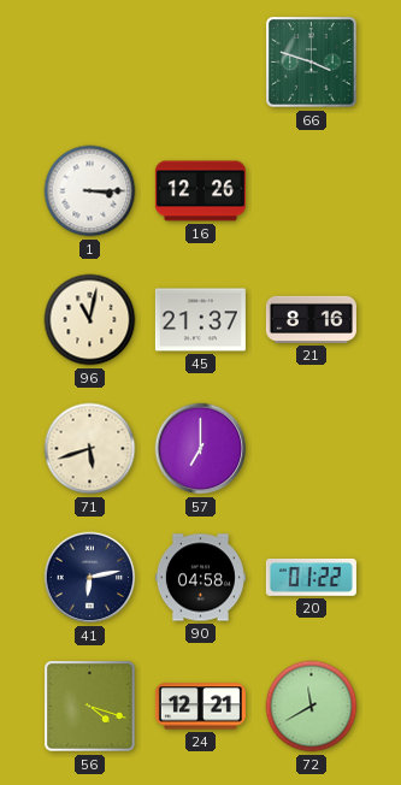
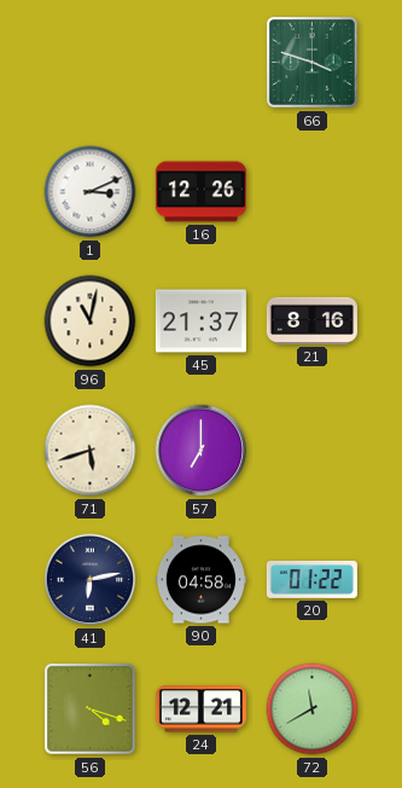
1: 3:15 -> 3:11 (91, 192)
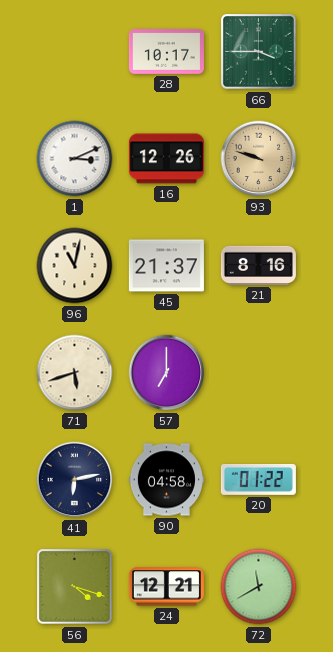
28: none -> 10:17 (166, 52)
66: 3:48 -> 3:45 (259, 52)
93: none -> 9:48 (259, 159)
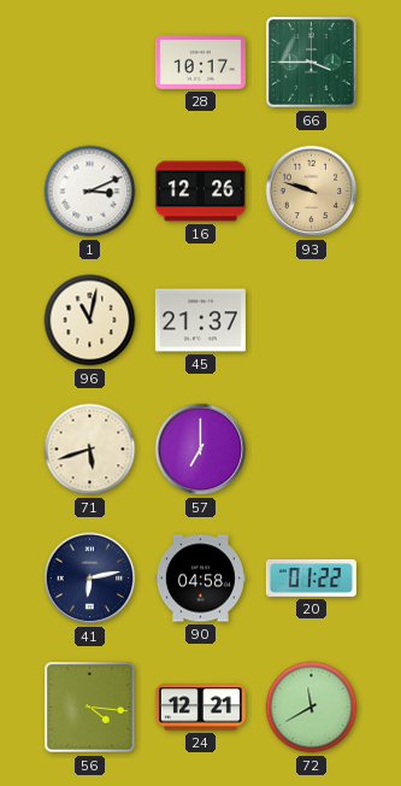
21: 8:16 -> none (258, 265)
56: 4:18 -> 4:16 (90, 708)
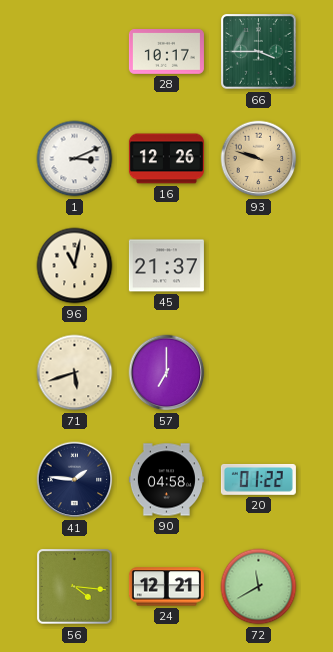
41: 6:13 -> 1:46 (75, 480)
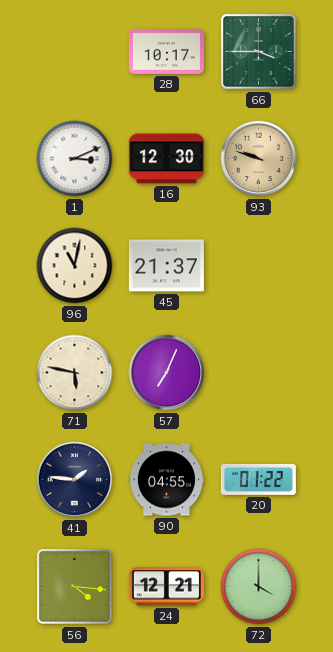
16: 12:26 -> 12:30 (166, 159)
71: 5:42 -> 5:47 (75, 373)
57: 7:00 -> 7:04 (167, 373)
90: 04:58 -> 04:55 (166, 480)
72: 11:40 -> 4:00 (259, 587)
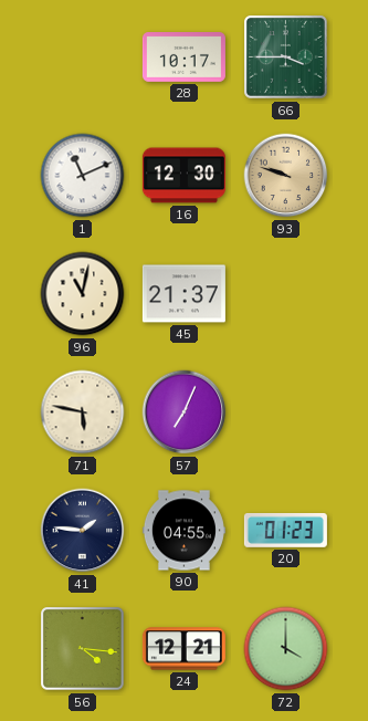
1: 3:11 -> 11:11 (83, 176)
20: 01:22 -> 01:23 (285, 530)
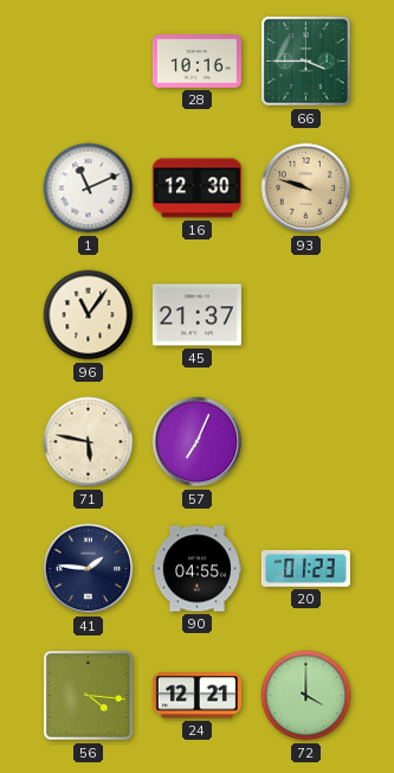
28: 10:17 -> 10:16 (196, 62)
96: 11:02 -> 11:06 (89, 315)
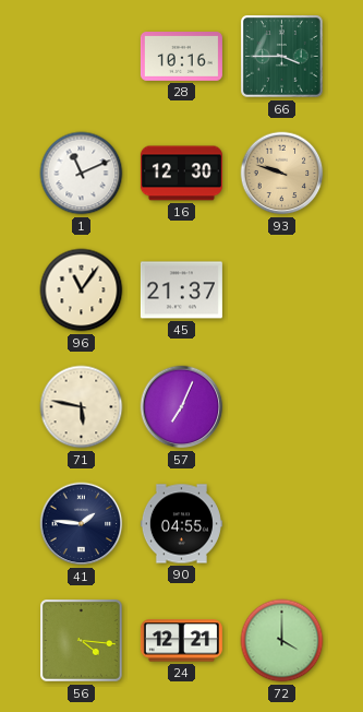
20: 01:23 -> none (305, 568)
